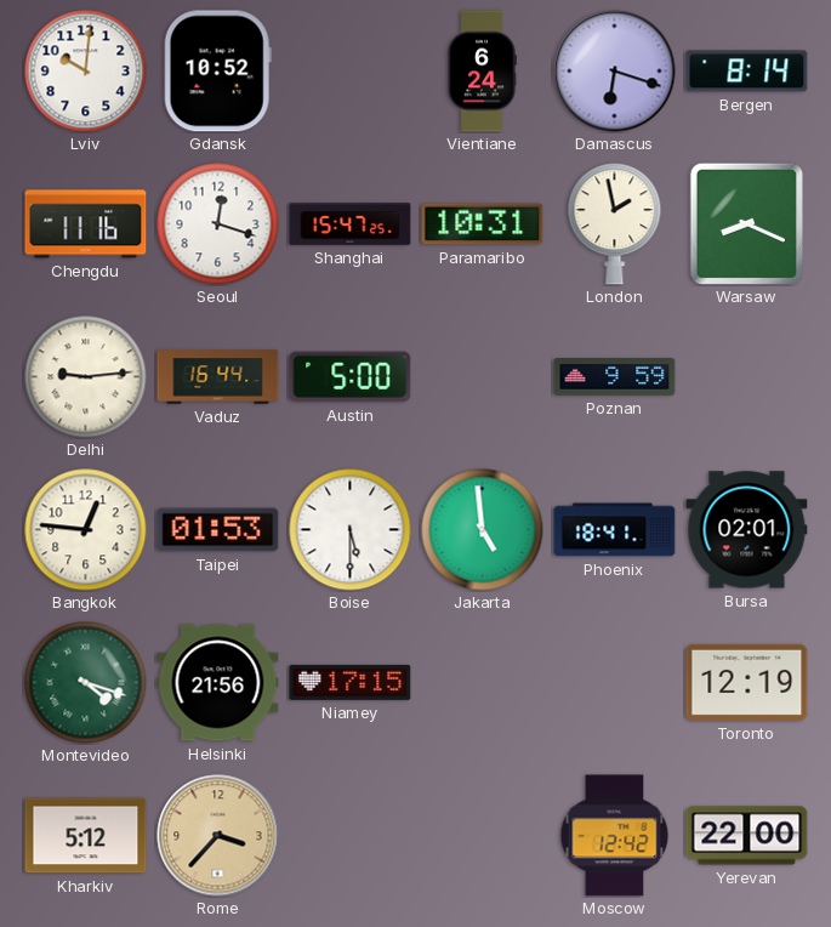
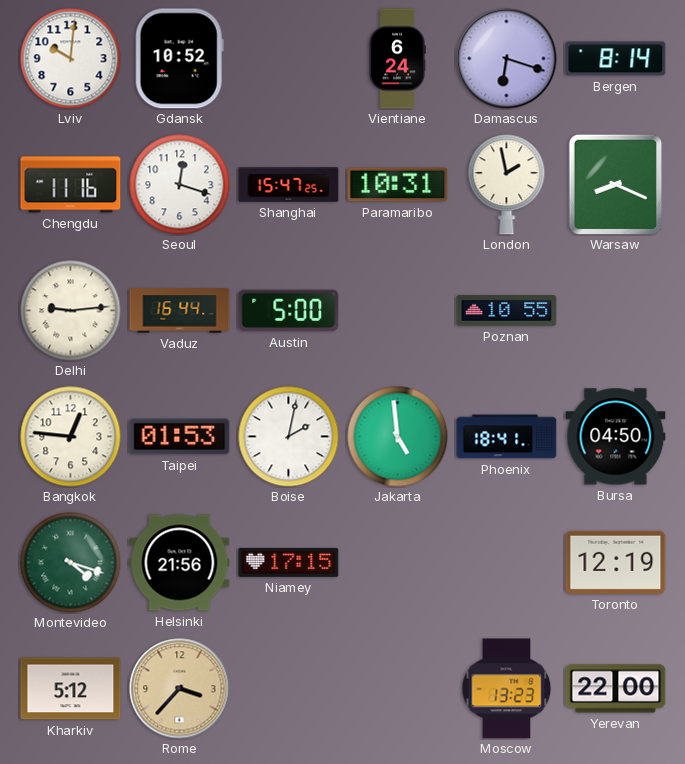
Poznan: 9:59 -> 10:55 (507, 311)
Boise: 5:30 -> 2:02 (289, 437)
Bursa: 02:01 -> 04:50 (616, 437)
Moscow: 12:42 -> 13:23 (507, 689)
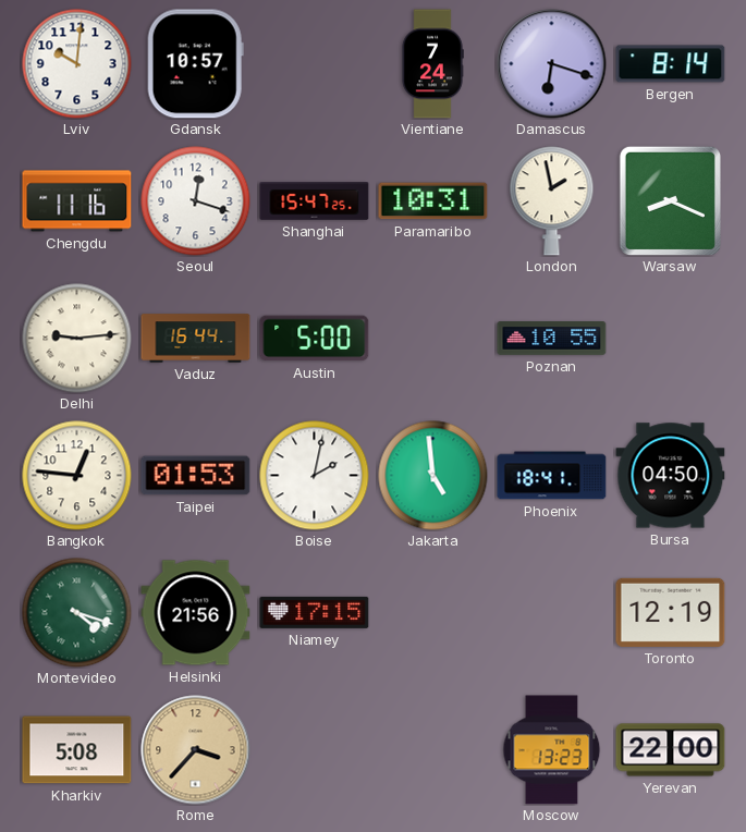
Gdansk: 10:52 -> 10:57 (195, 64)
Vientiane: 6:24 -> 7:24 (432, 64)
Kharkiv: 5:12 -> 5:08 (77, 750)
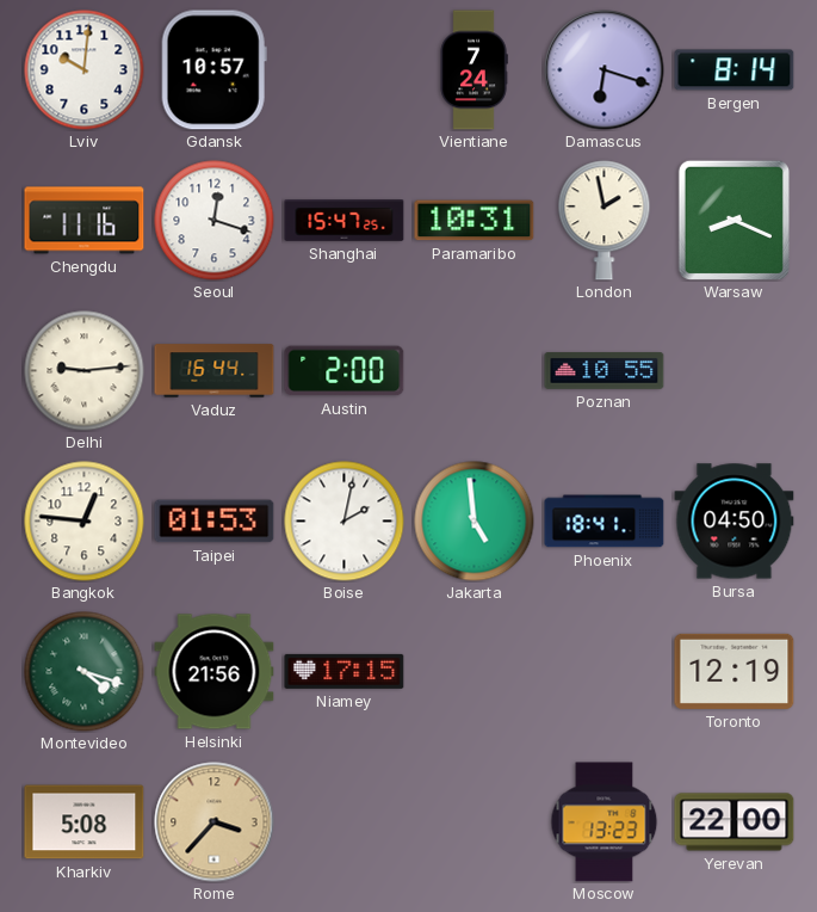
Austin: 5:00 -> 2:00 (345, 371)
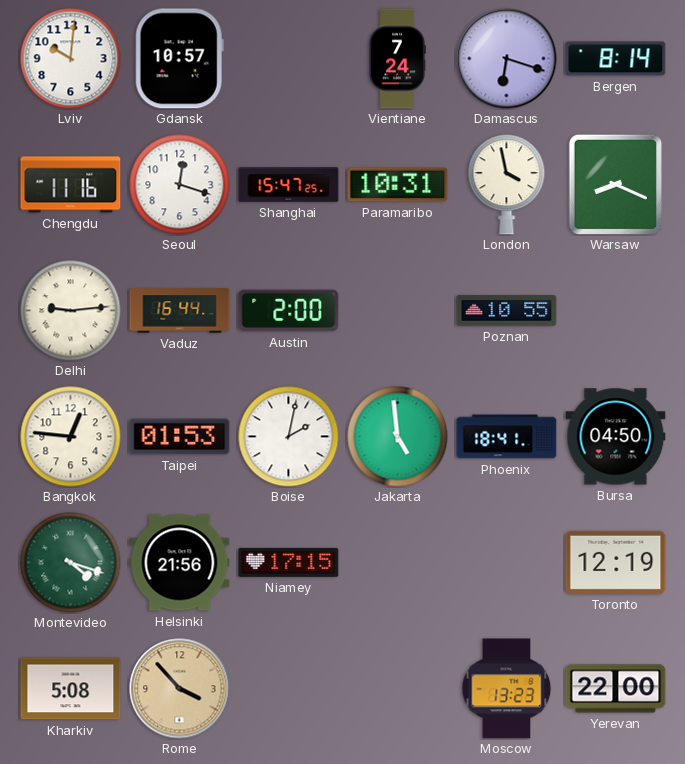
London: 1:58 -> 3:58 (507, 185)
Rome: 3:37 -> 3:53 (180, 689)
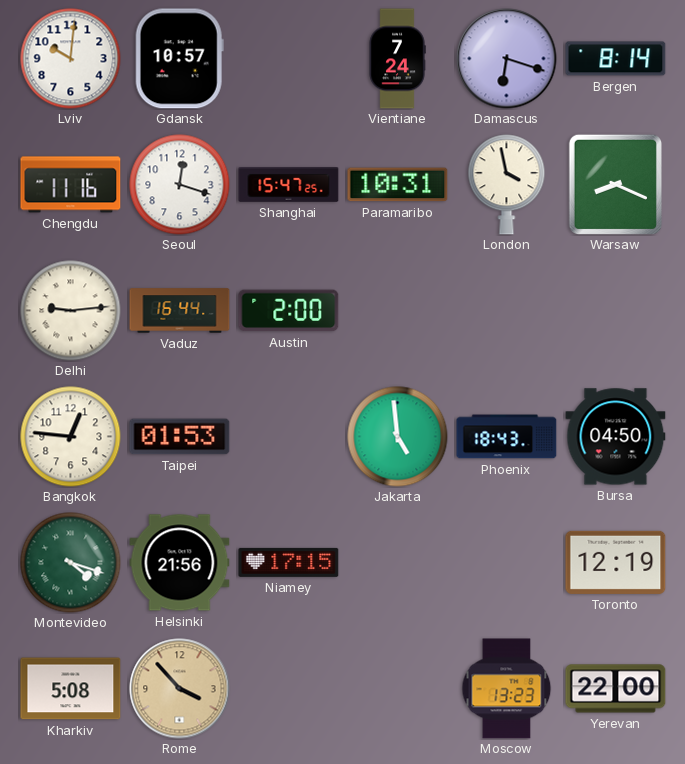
Poznan: 10:55 -> none (507, 311)
Boise: 2:02 -> none (289, 437)
Phoenix: 18:41 -> 18:43 (507, 437)
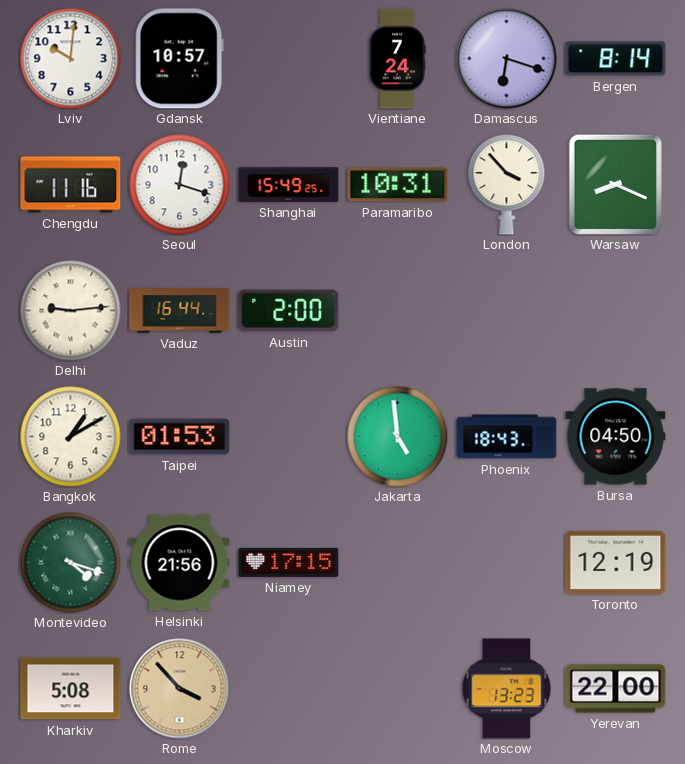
Shanghai: 15:47 -> 15:49 (289, 185)
London: 3:58 -> 3:53 (507, 185)
Bangkok: 12:46 -> 1:10 (71, 437)
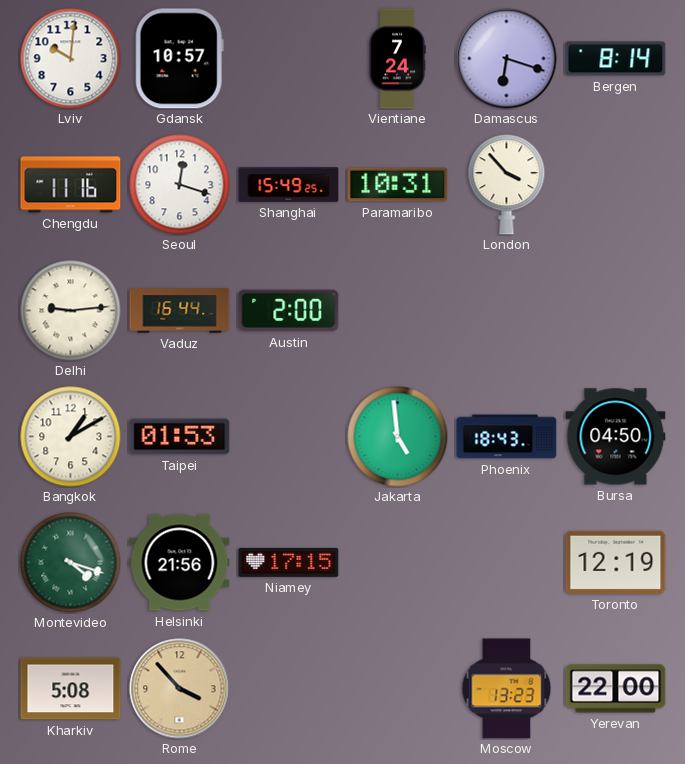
Warsaw: 8:19 -> none (615, 184)
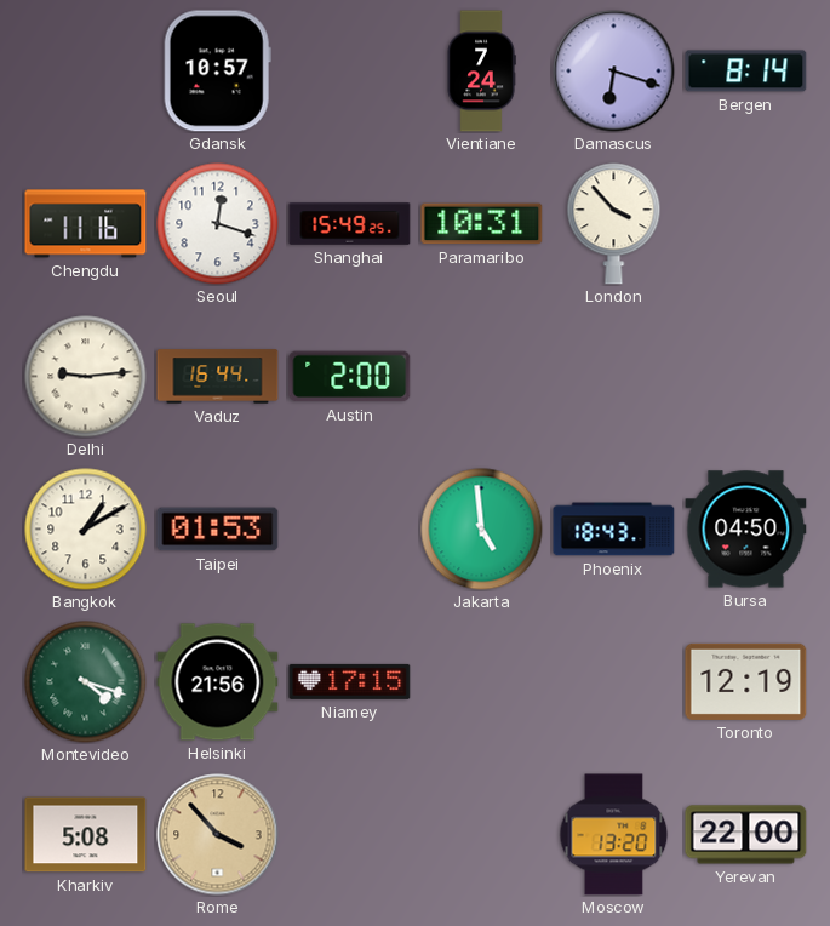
Lviv: 10:01 -> none (71, 59)
Moscow: 13:23 -> 13:20 (614, 835)
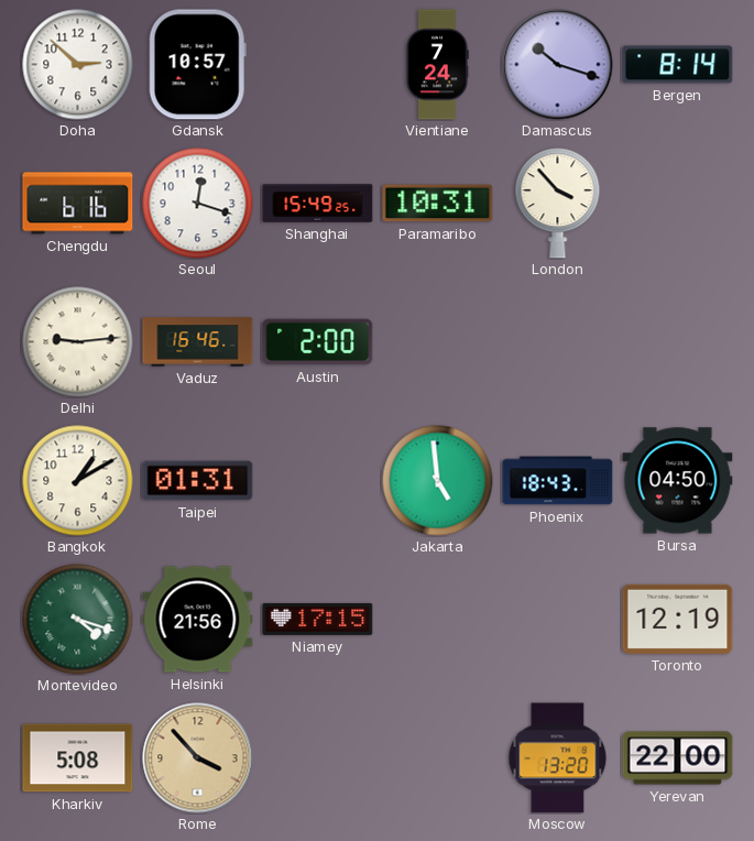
Doha: none -> 2:52 (78, 65)
Damascus: 6:18 -> 10:18 (558, 65)
Chengdu: 11:16 -> 6:16 (78, 204)
Vaduz: 16:44 -> 16:46 (198, 342)
Taipei: 01:53 -> 01:31 (198, 481)
